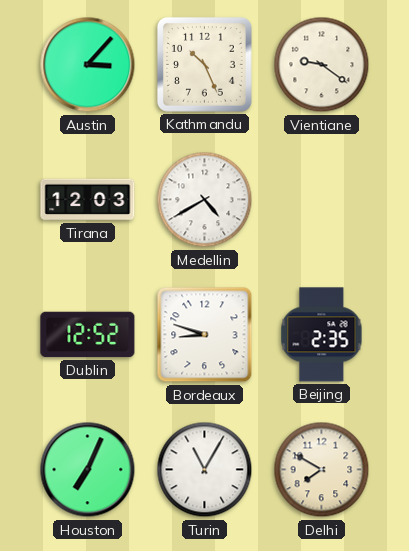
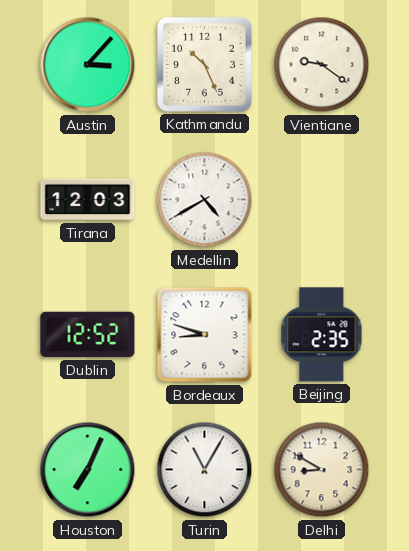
Delhi: 7:50 -> 8:50 (322, 470)
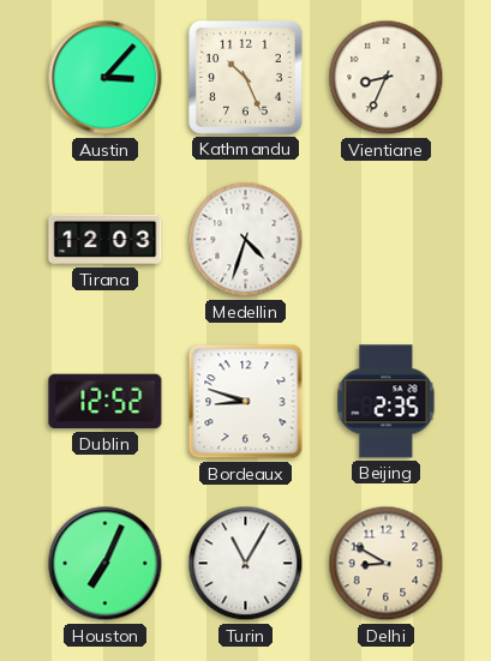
Vientiane: 9:21 -> 8:34 (387, 78)
Medellin: 4:40 -> 4:33 (246, 240)
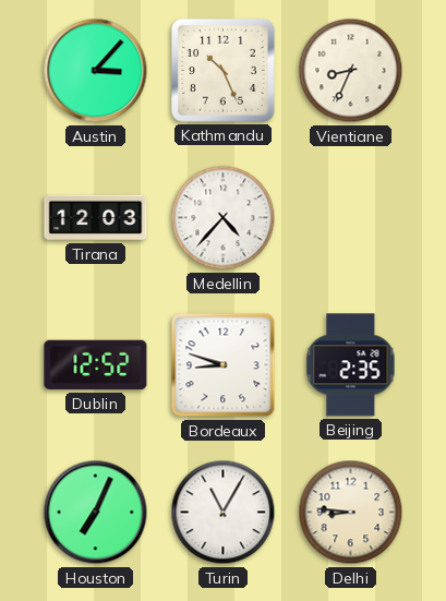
Medellin: 4:33 -> 4:37 (224, 218)
Delhi: 8:50 -> 8:46 (351, 513)
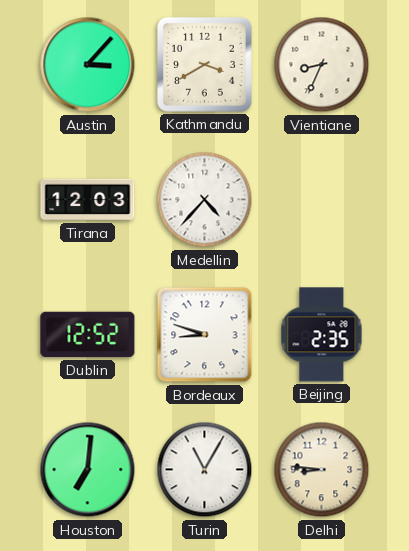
Kathmandu: 10:26 -> 3:40 (205, 64)
Houston: 7:04 -> 7:01 (88, 470)
